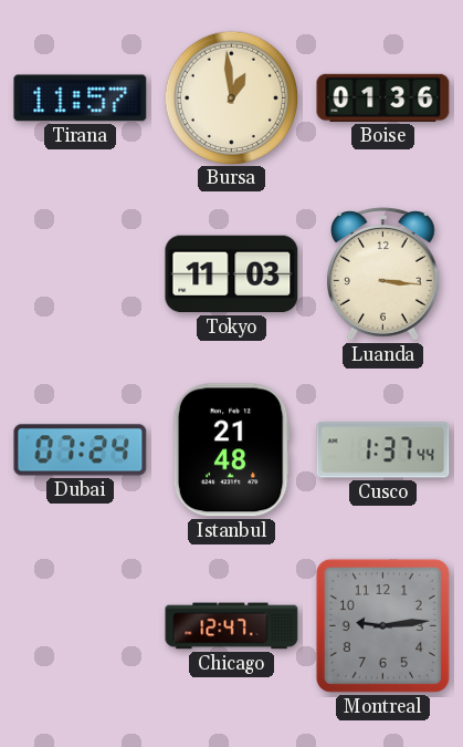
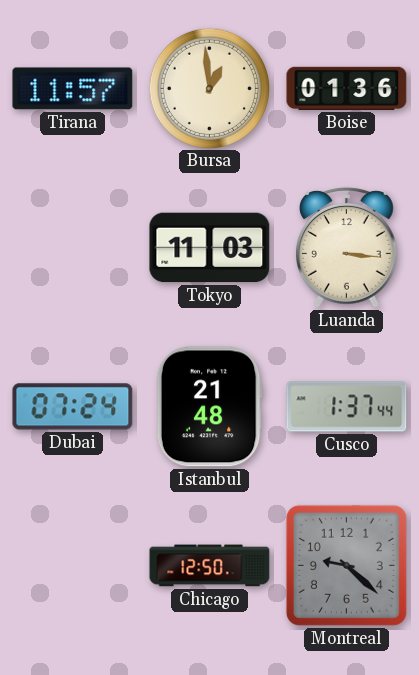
Chicago: 12:47 -> 12:50 (210, 566)
Montreal: 9:14 -> 9:22 (346, 565)
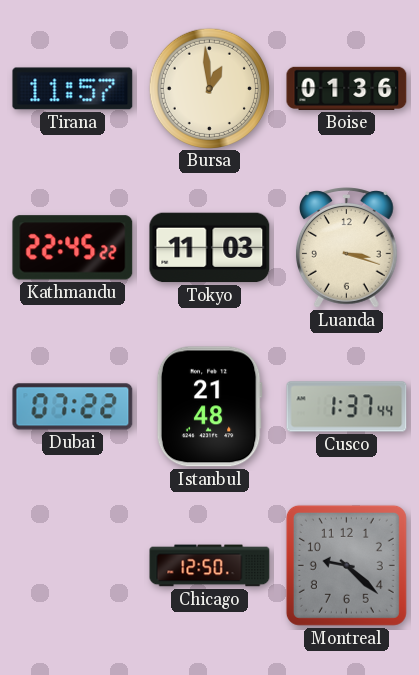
Kathmandu: none -> 22:45 (73, 248)
Luanda: 3:16 -> 3:18 (347, 248)
Dubai: 07:24 -> 07:22 (73, 407)
